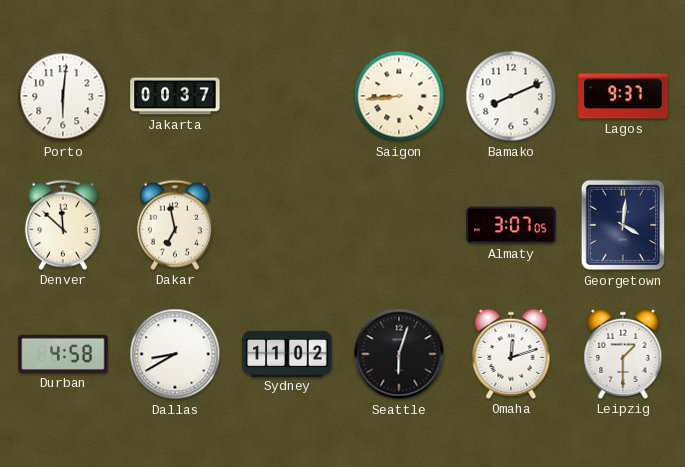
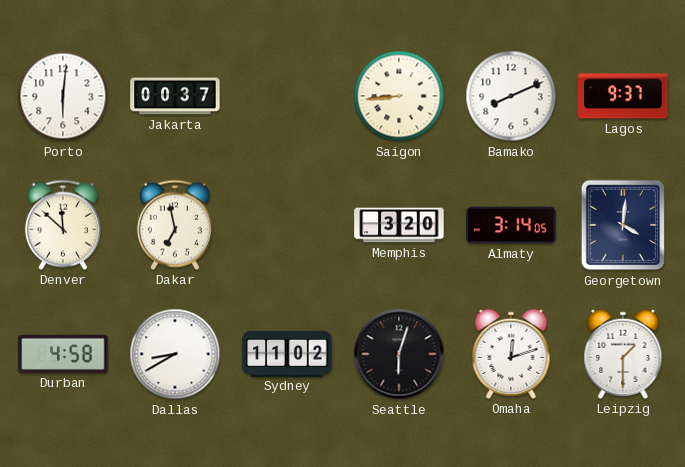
Memphis: none -> 3:20 (399, 225)
Almaty: 3:07 -> 3:14 (511, 225)
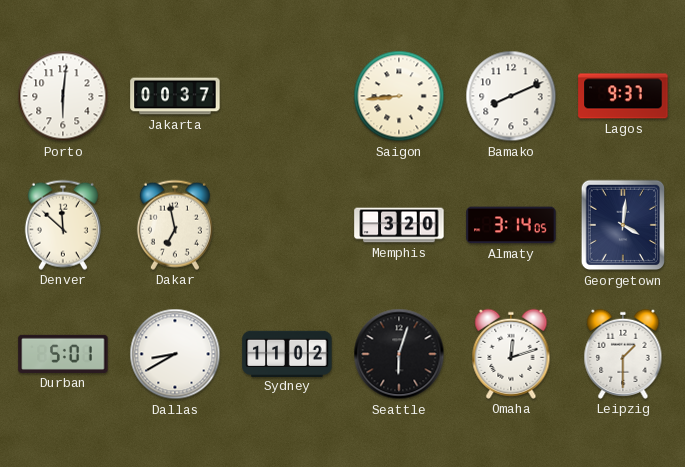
Durban: 4:58 -> 5:01 (63, 354)
